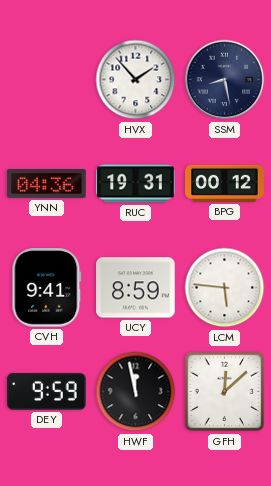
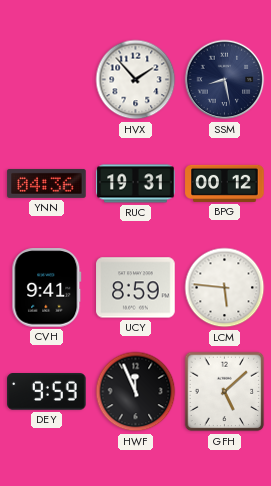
HWF: 11:58 -> 11:56 (136, 392)
GFH: 12:08 -> 5:08 (225, 392)
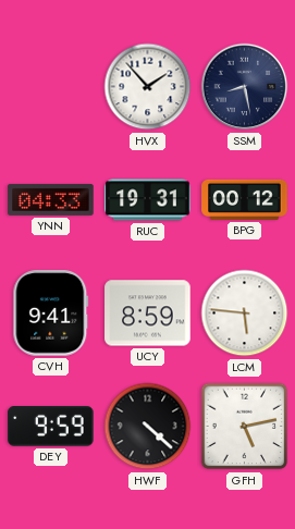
YNN: 04:36 -> 04:33 (51, 199)
HWF: 11:56 -> 4:22 (148, 427)
GFH: 5:08 -> 5:13 (245, 427)
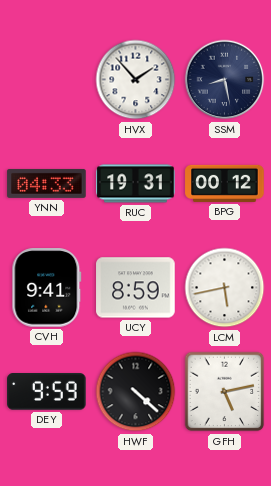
LCM: 5:46 -> 5:43 (225, 288)
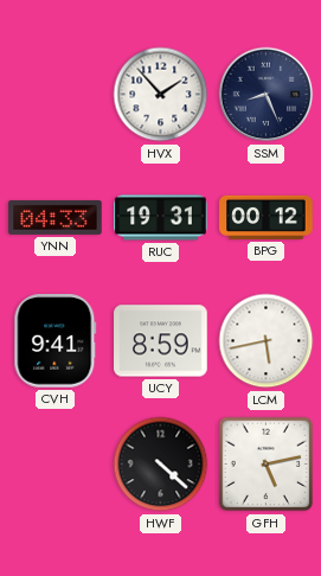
SSM: 8:28 -> 8:26 (267, 95)
DEY: 9:59 -> none (47, 392)
